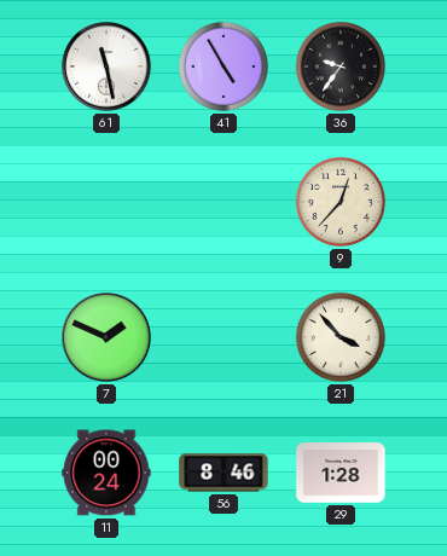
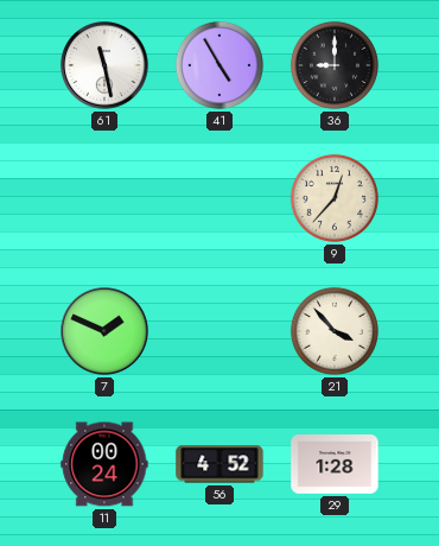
36: 9:36 -> 9:00 (335, 65)
56: 8:46 -> 4:52 (220, 464)
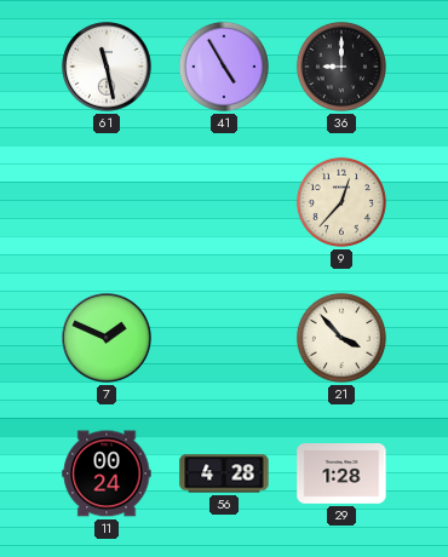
56: 4:52 -> 4:28 (224, 473)
